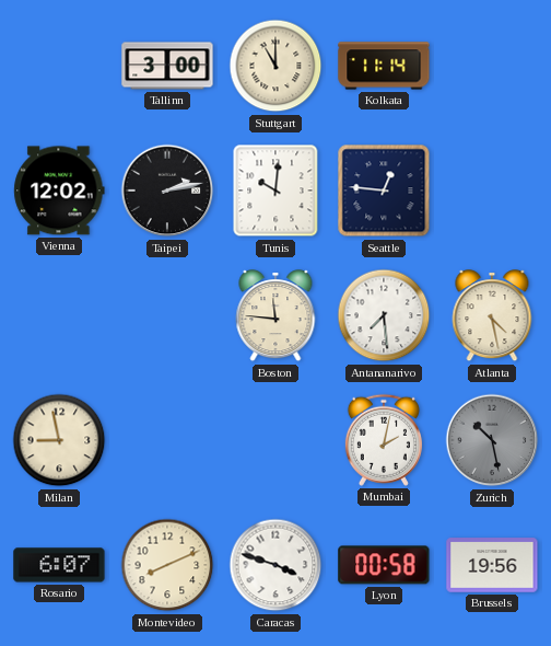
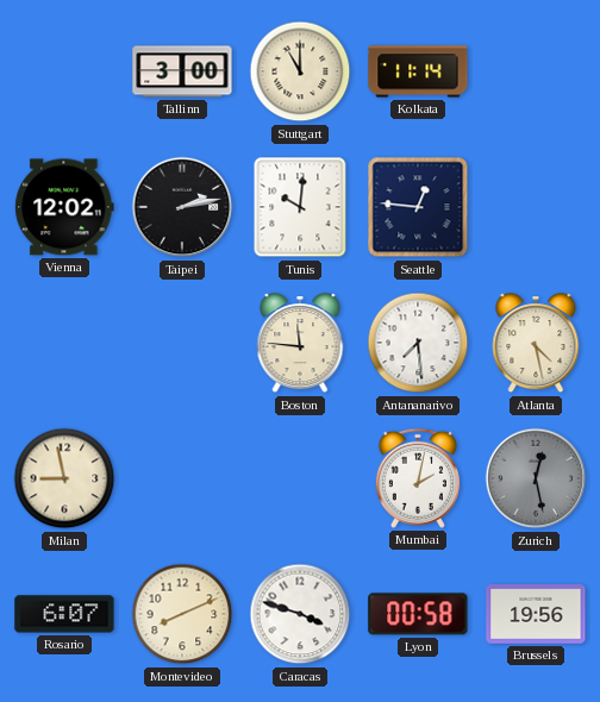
Zurich: 10:28 -> 12:28 (536, 478)
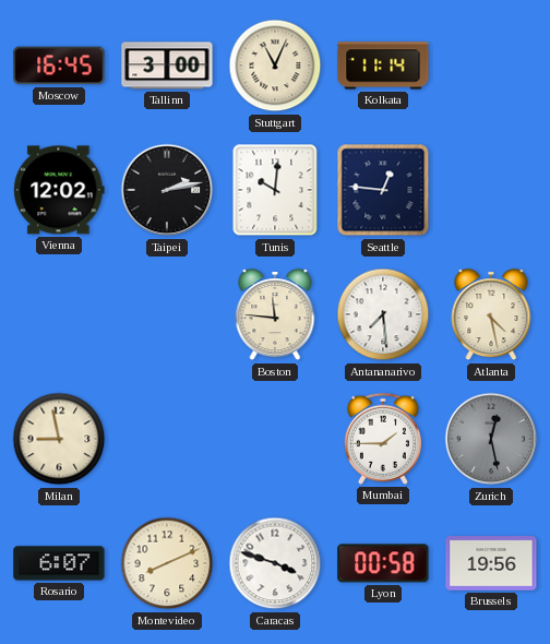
Moscow: none -> 16:45 (59, 65)
Stuttgart: 11:00 -> 11:04 (275, 65)
Mumbai: 2:02 -> 1:45 (383, 439)
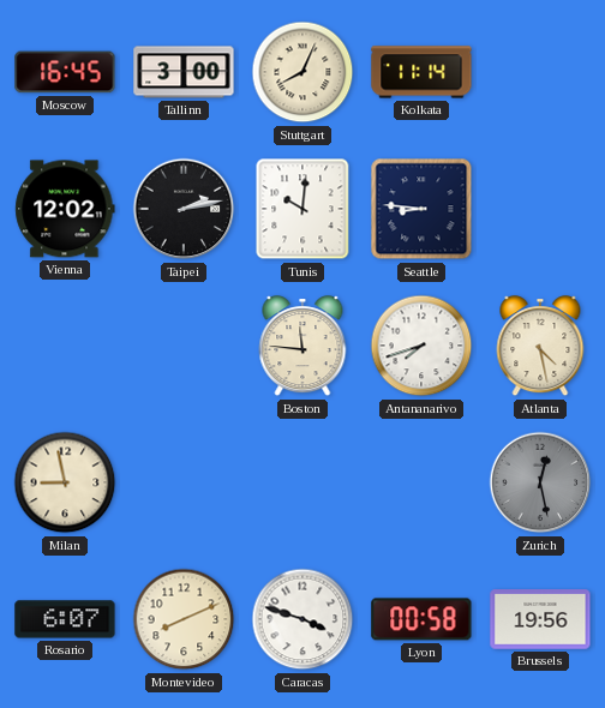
Stuttgart: 11:04 -> 8:04 (302, 72)
Seattle: 12:46 -> 8:46 (421, 209)
Antananarivo: 7:29 -> 7:42 (421, 346)
Mumbai: 1:45 -> none (383, 439)
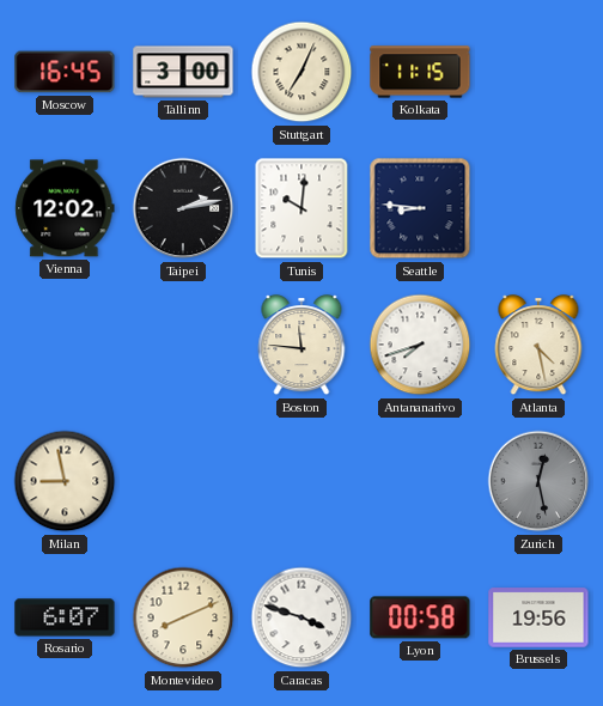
Stuttgart: 8:04 -> 7:04 (301, 72)
Kolkata: 11:14 -> 11:15 (420, 72)
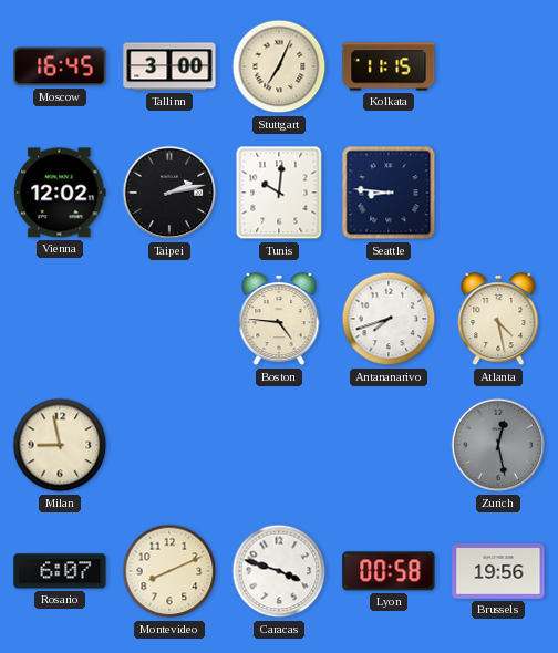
Boston: 11:46 -> 4:46 (279, 320)
